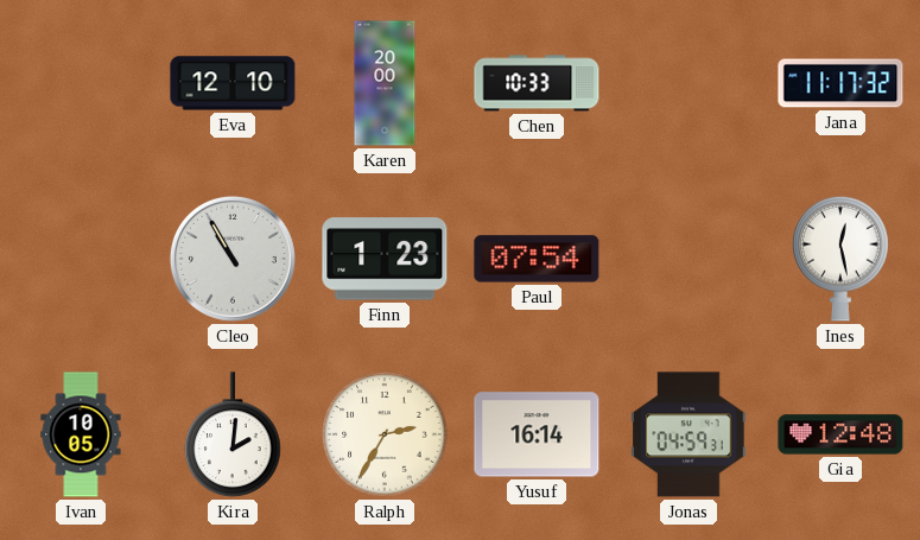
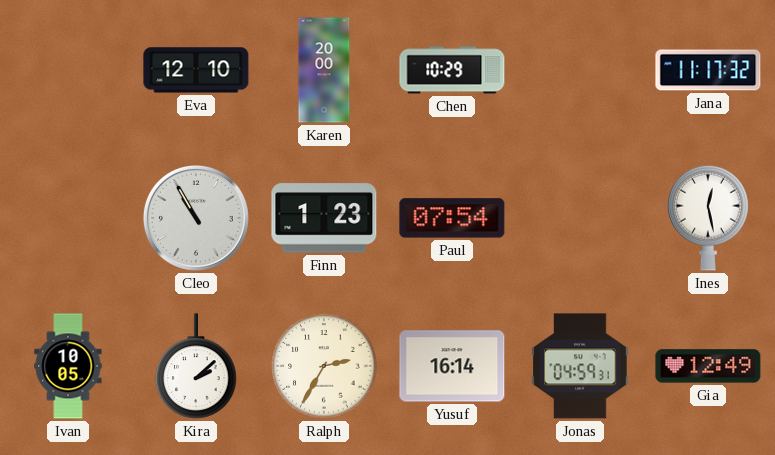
Chen: 10:33 -> 10:29 (452, 70)
Kira: 2:01 -> 2:08 (196, 366)
Gia: 12:48 -> 12:49 (708, 366)
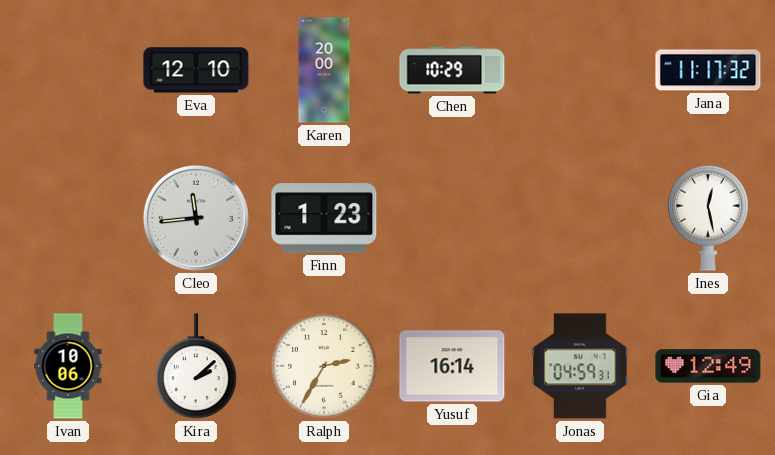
Cleo: 10:55 -> 11:44 (196, 218)
Paul: 07:54 -> none (452, 218)
Ivan: 10:05 -> 10:06 (68, 366)
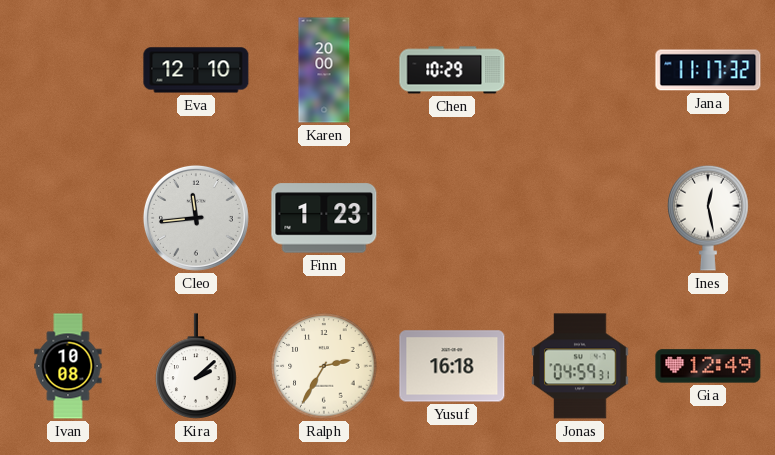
Ivan: 10:06 -> 10:08 (68, 366)
Yusuf: 16:14 -> 16:18 (452, 366)
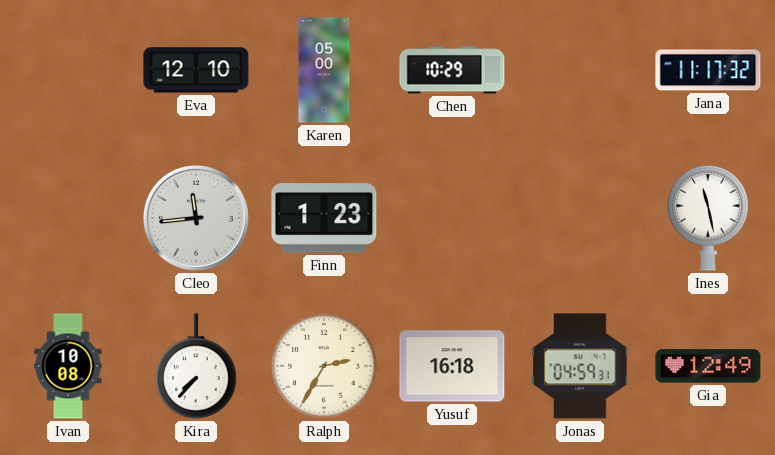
Karen: 20:00 -> 05:00 (324, 70)
Ines: 12:28 -> 11:28 (708, 218)
Kira: 2:08 -> 7:37 (196, 366)
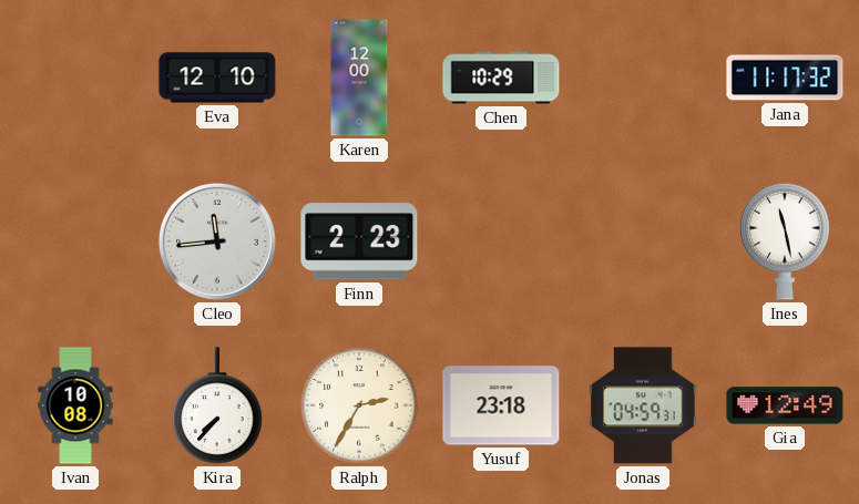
Karen: 05:00 -> 12:00 (359, 78)
Finn: 1:23 -> 2:23 (359, 241)
Yusuf: 16:18 -> 23:18 (501, 405)
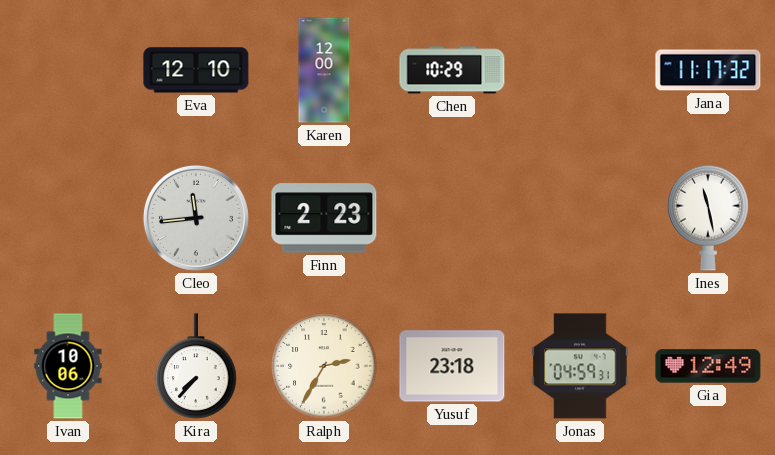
Ivan: 10:08 -> 10:06 (68, 366)
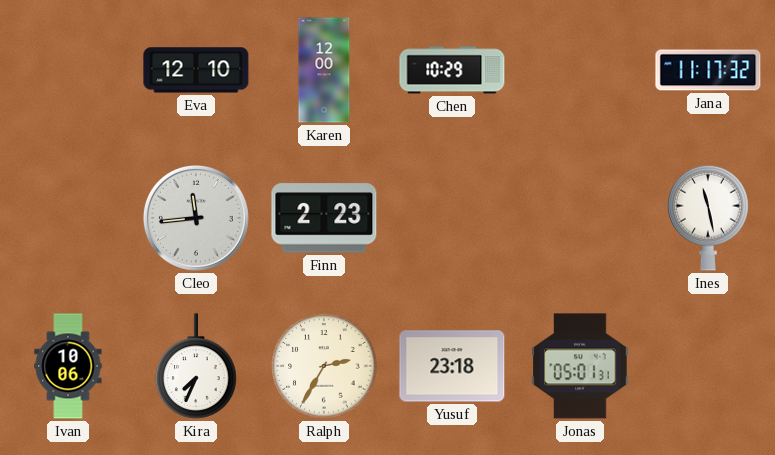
Kira: 7:37 -> 7:34 (196, 366)
Jonas: 04:59 -> 05:01 (580, 366)
Gia: 12:49 -> none (708, 366)
